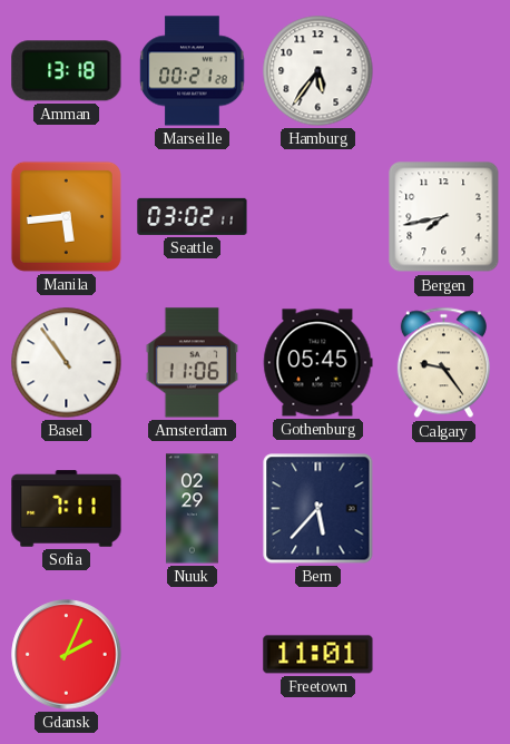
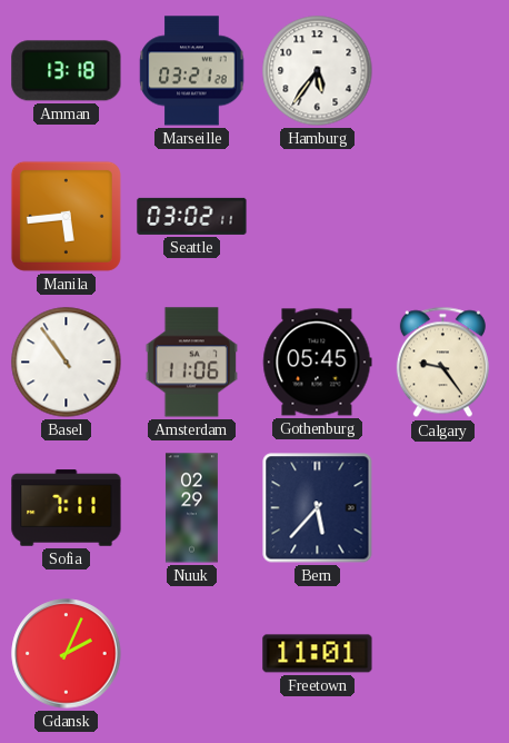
Marseille: 00:21 -> 03:21 (192, 71)
Bergen: 7:43 -> none (444, 217)
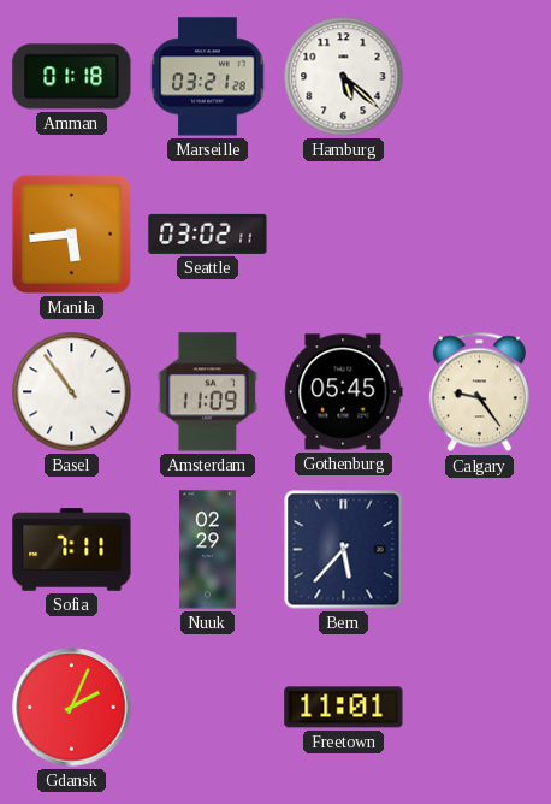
Amman: 13:18 -> 01:18 (72, 77)
Hamburg: 5:36 -> 5:22 (344, 77)
Amsterdam: 11:06 -> 11:09 (207, 392)
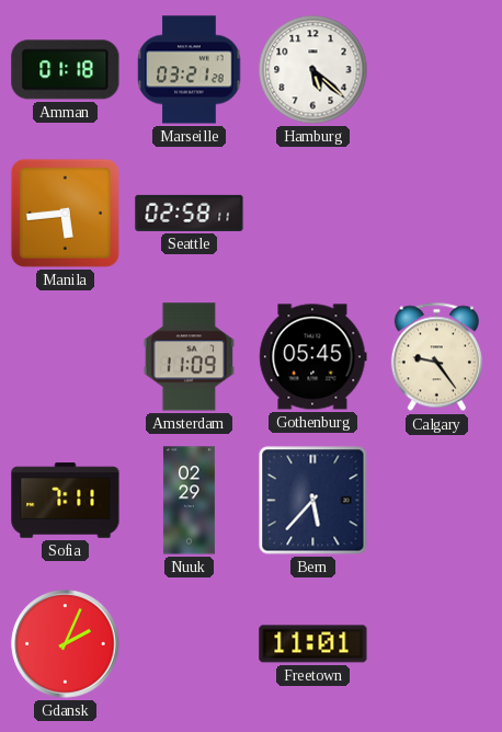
Seattle: 03:02 -> 02:58 (190, 213)
Basel: 10:54 -> none (72, 392)
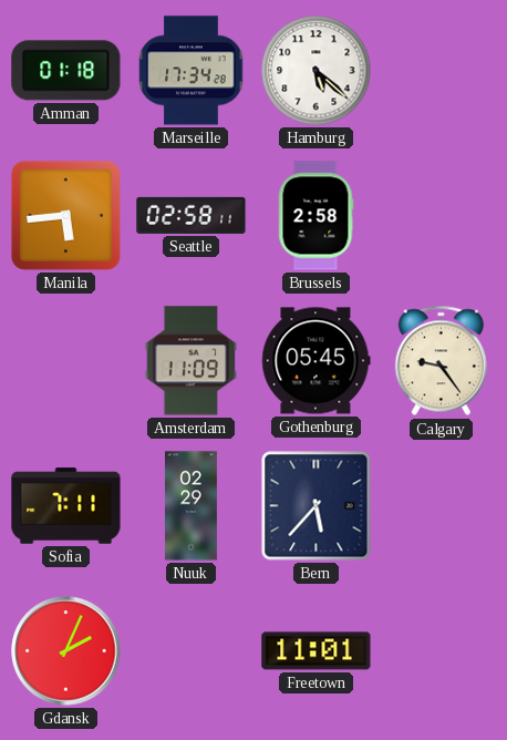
Marseille: 03:21 -> 17:34 (192, 71)
Brussels: none -> 2:58 (317, 216)
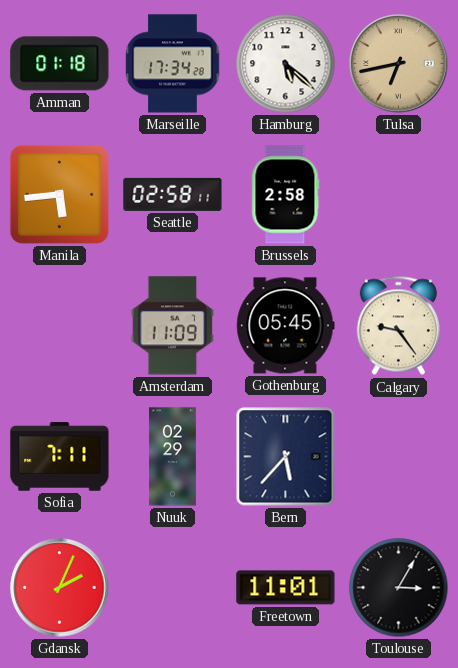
Tulsa: none -> 6:43 (399, 64)
Toulouse: none -> 3:05 (399, 588)
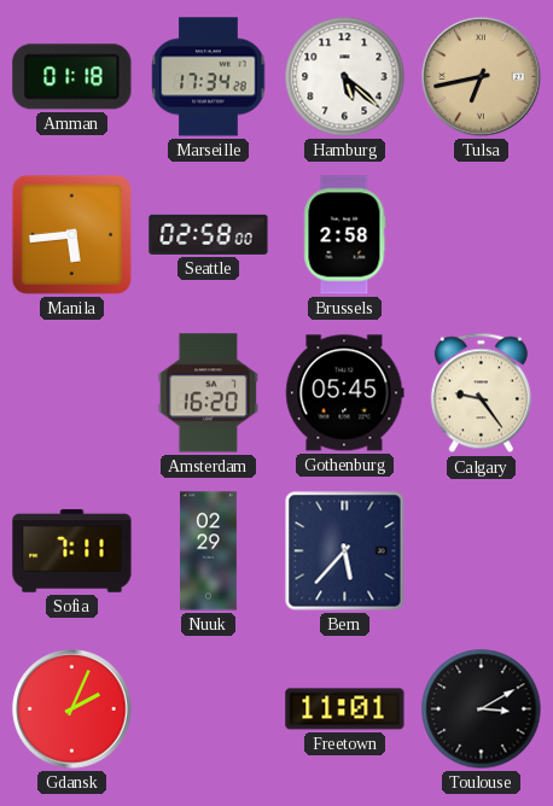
Seattle: 02:58:11 -> 02:58:00 (209, 234)
Amsterdam: 11:09 -> 16:20 (208, 393)
Toulouse: 3:05 -> 3:10 (482, 709)
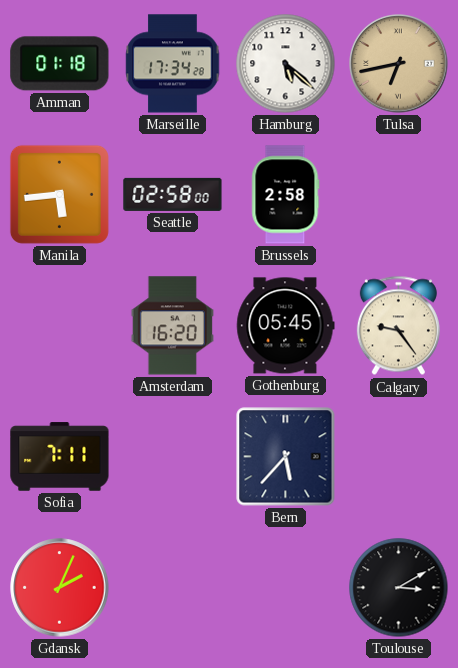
Nuuk: 02:29 -> none (208, 551)
Freetown: 11:01 -> none (345, 709)
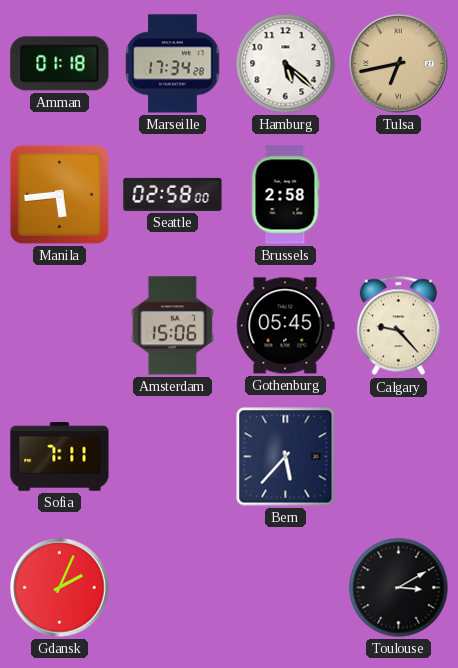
Amsterdam: 16:20 -> 15:06 (172, 326)
Calgary: 9:24 -> 9:23 (398, 326)
